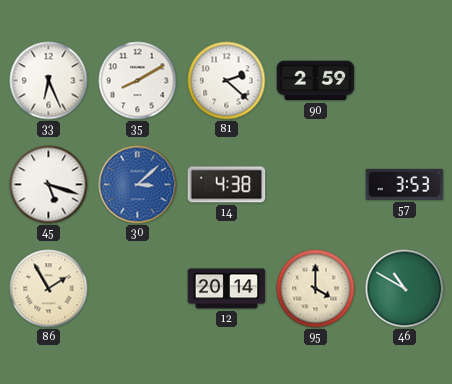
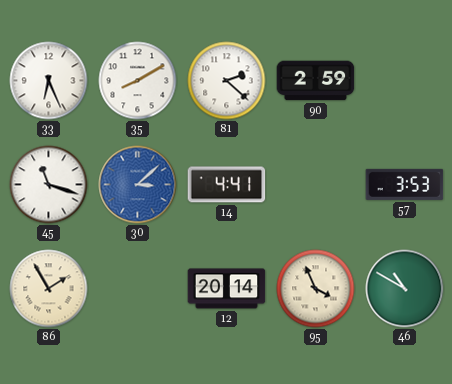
45: 5:18 -> 11:18 (49, 185)
14: 4:38 -> 4:41 (227, 185)
95: 4:00 -> 3:56 (316, 289)
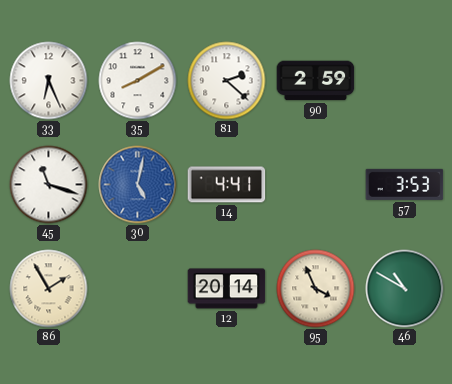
30: 3:08 -> 5:02 (138, 185)
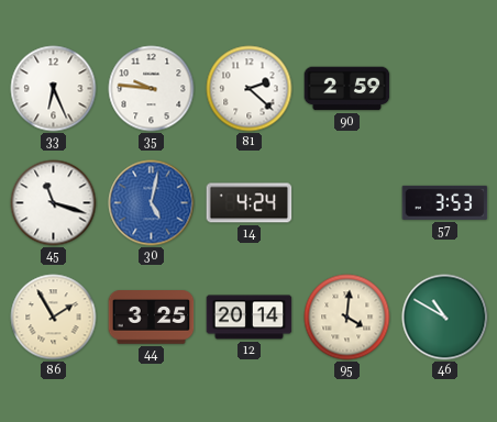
35: 8:10 -> 9:46 (152, 89)
14: 4:41 -> 4:24 (250, 203)
44: none -> 3:25 (152, 318)
95: 3:56 -> 4:01 (347, 318)
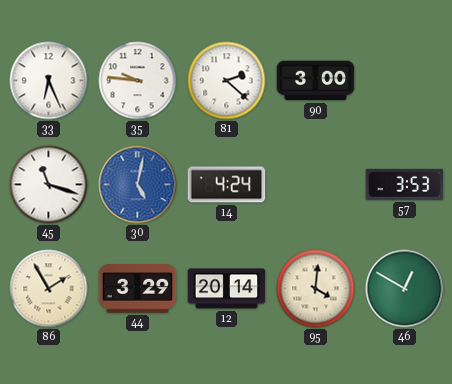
90: 2:59 -> 3:00 (316, 81)
44: 3:25 -> 3:29 (138, 289)
46: 10:50 -> 12:50 (405, 289)
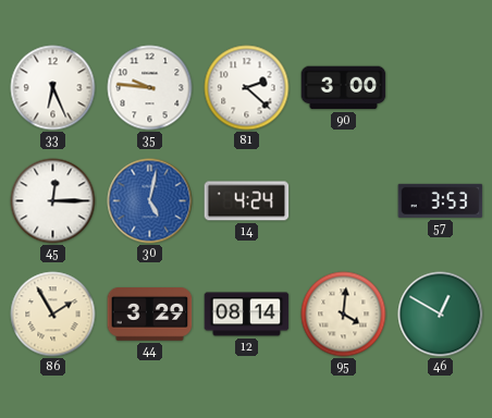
45: 11:18 -> 12:15 (53, 201)
12: 20:14 -> 08:14 (247, 315)
